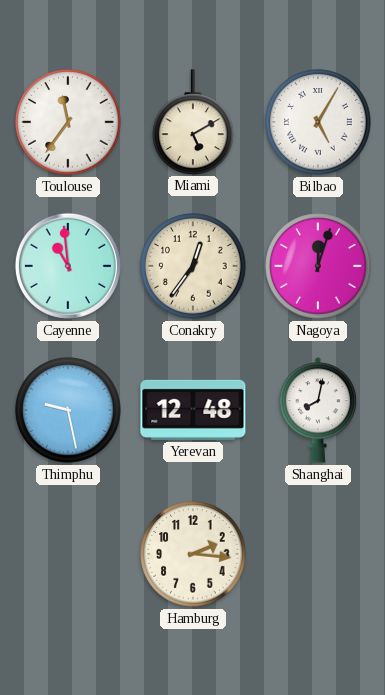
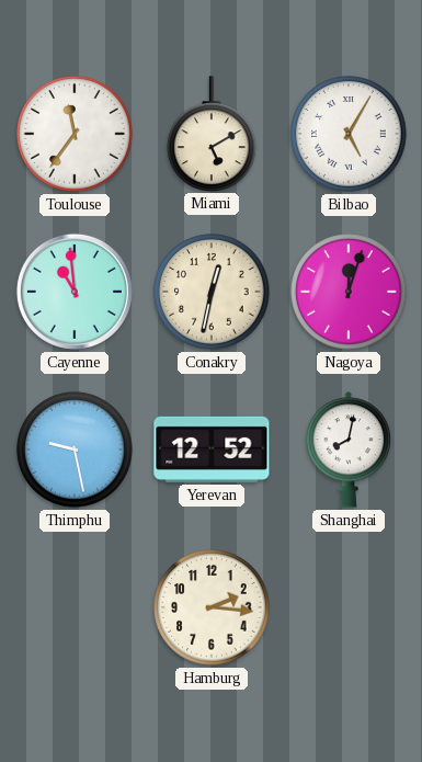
Conakry: 12:36 -> 12:32 (212, 292)
Yerevan: 12:48 -> 12:52 (212, 450)
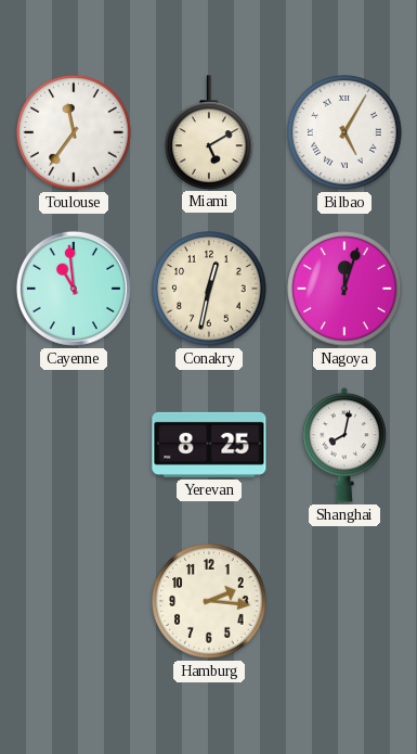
Thimphu: 9:28 -> none (75, 450)
Yerevan: 12:52 -> 8:25 (209, 445)
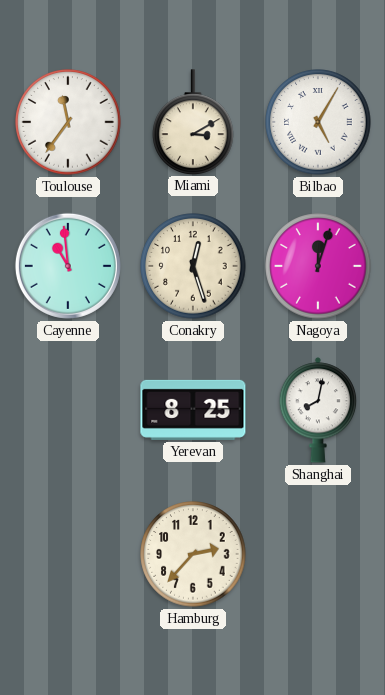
Miami: 5:10 -> 3:10 (193, 122)
Conakry: 12:32 -> 12:27 (193, 266)
Hamburg: 2:16 -> 2:37 (193, 554)
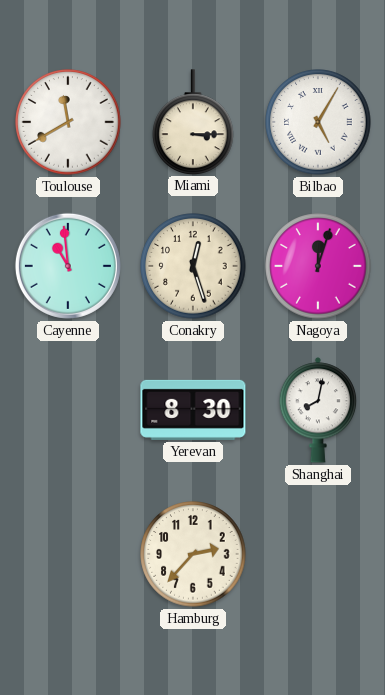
Toulouse: 11:36 -> 11:40 (68, 122)
Miami: 3:10 -> 3:15 (193, 122)
Yerevan: 8:25 -> 8:30 (193, 410)
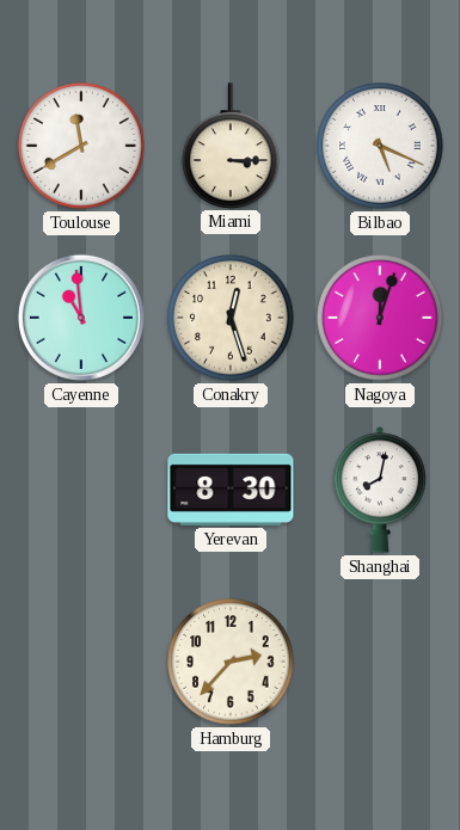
Bilbao: 5:05 -> 5:19 (380, 146)
